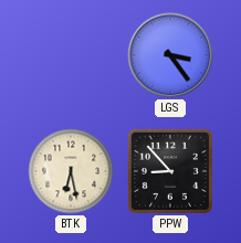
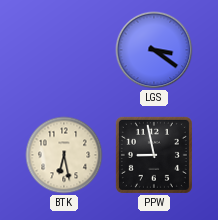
LGS: 3:24 -> 3:21 (154, 50)
PPW: 8:53 -> 8:58 (154, 155)
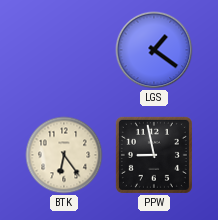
LGS: 3:21 -> 1:21 (154, 50)
BTK: 6:28 -> 6:24 (64, 155)
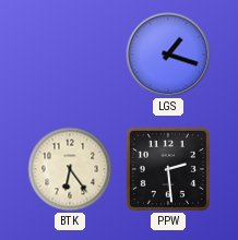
LGS: 1:21 -> 1:18 (168, 55)
PPW: 8:58 -> 2:29 (168, 169)
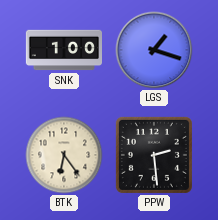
SNK: none -> 1:00 (63, 50)
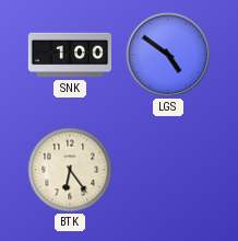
LGS: 1:18 -> 4:51 (168, 55)
PPW: 2:29 -> none (154, 155)
